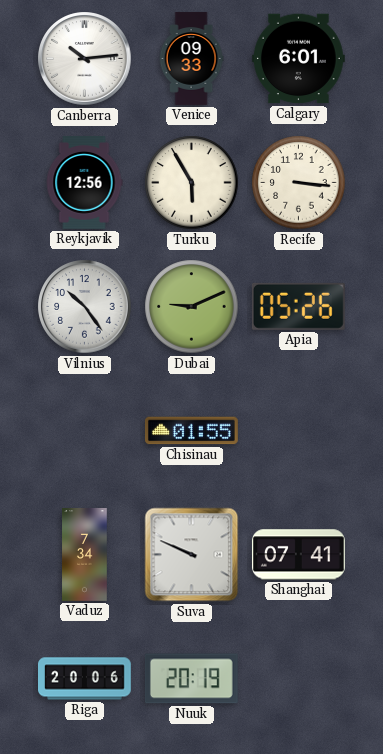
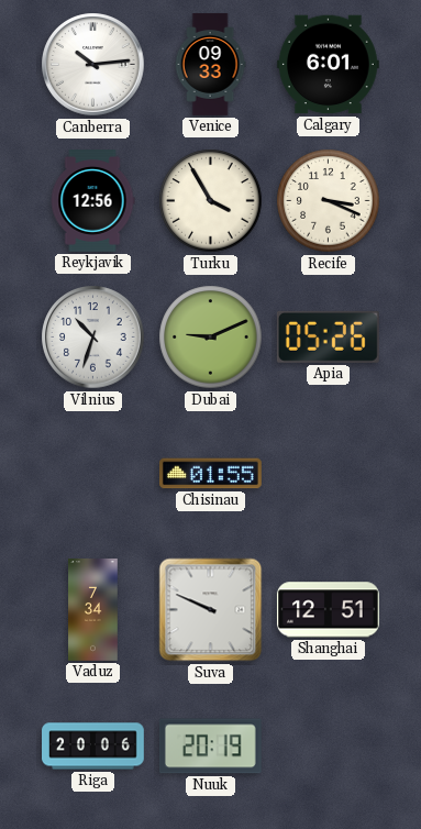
Turku: 5:55 -> 3:55 (211, 201)
Recife: 3:16 -> 3:19 (329, 201)
Vilnius: 10:24 -> 10:33 (93, 338)
Shanghai: 07:41 -> 12:51 (328, 610)
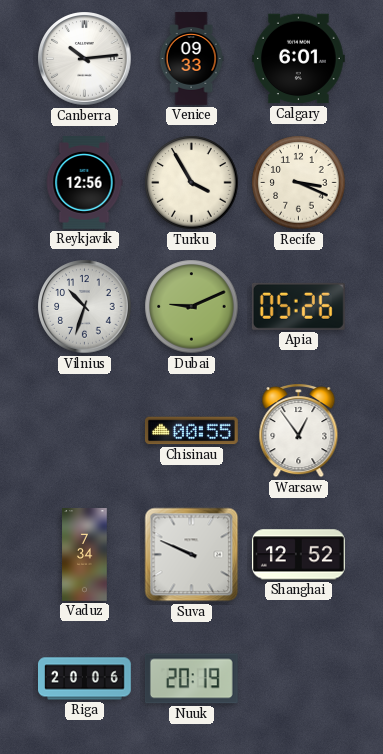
Chisinau: 01:55 -> 00:55 (191, 431)
Warsaw: none -> 12:54 (299, 431)
Shanghai: 12:51 -> 12:52 (298, 555)
